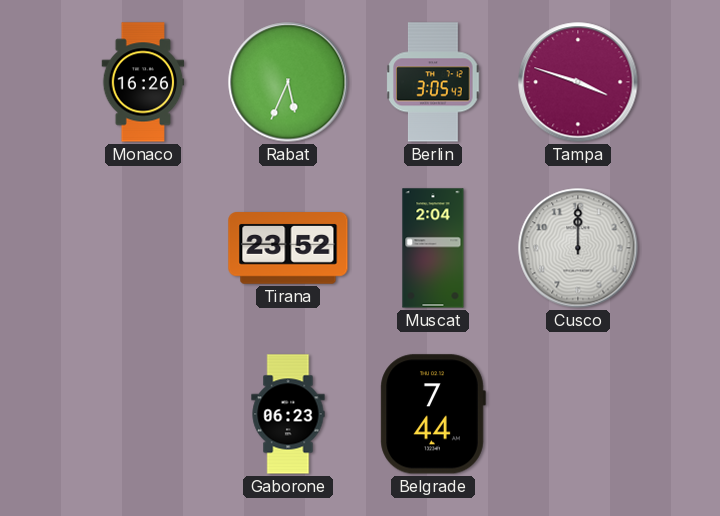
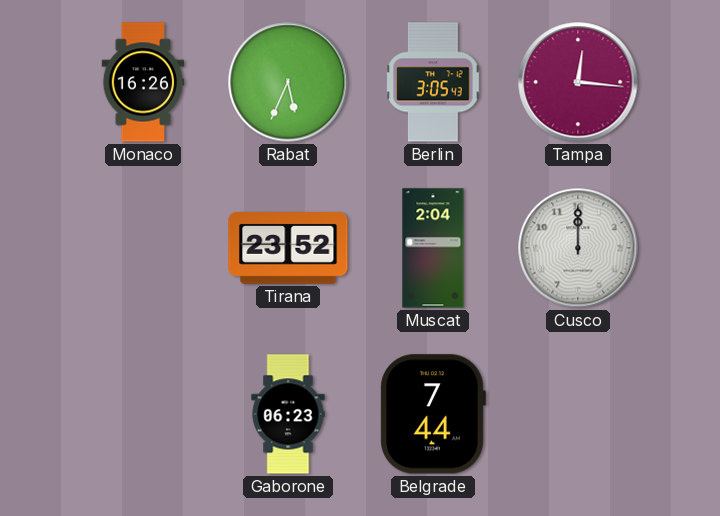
Tampa: 3:48 -> 12:16 (578, 82)
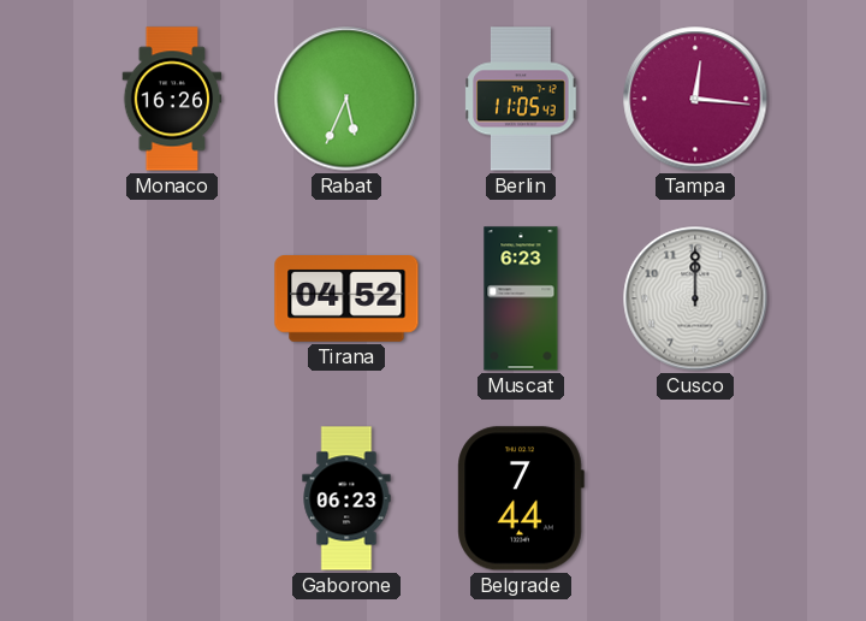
Berlin: 3:05 -> 11:05 (521, 99)
Tirana: 23:52 -> 04:52 (346, 298)
Muscat: 2:04 -> 6:23 (521, 298)
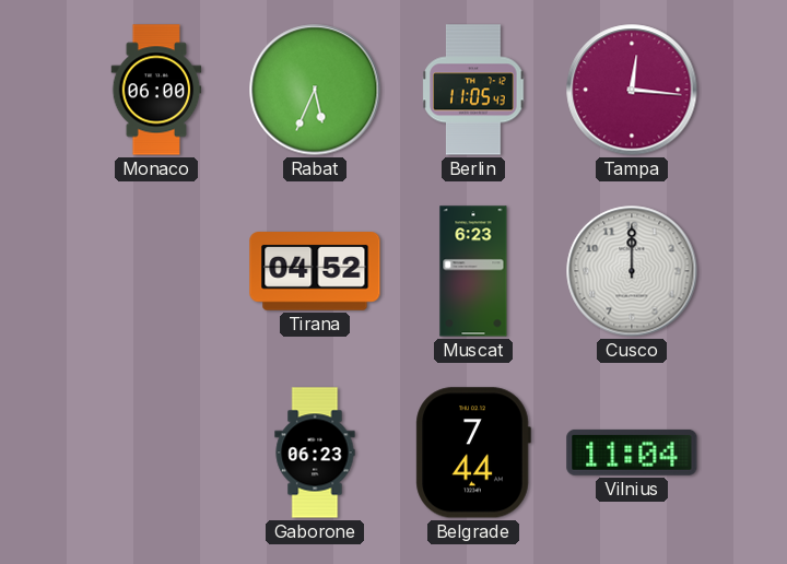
Monaco: 16:26 -> 06:00 (156, 90)
Vilnius: none -> 11:04 (632, 453)
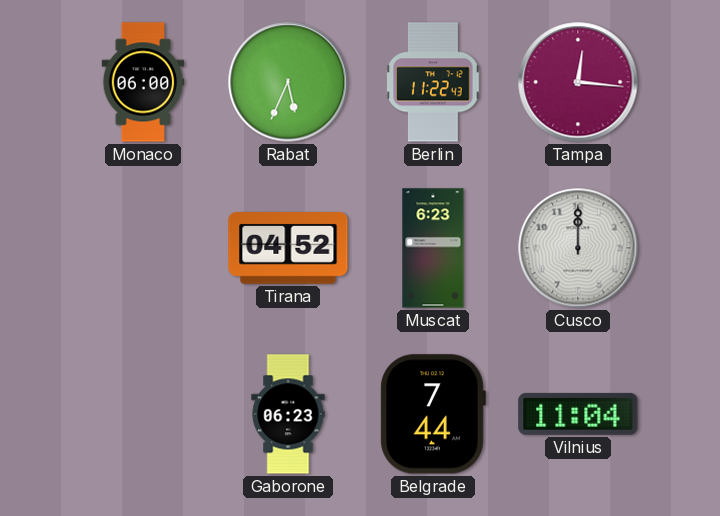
Berlin: 11:05 -> 11:22 (433, 82)
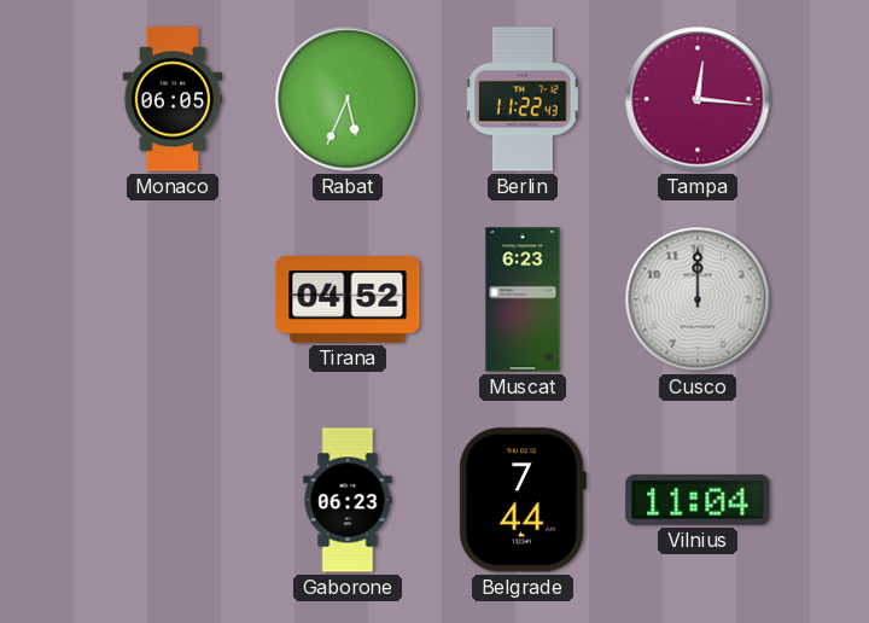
Monaco: 06:00 -> 06:05 (173, 99)
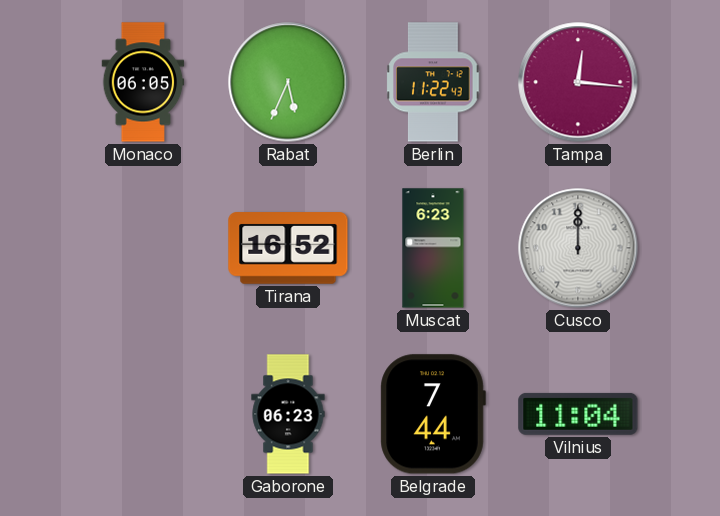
Tirana: 04:52 -> 16:52 (288, 248)
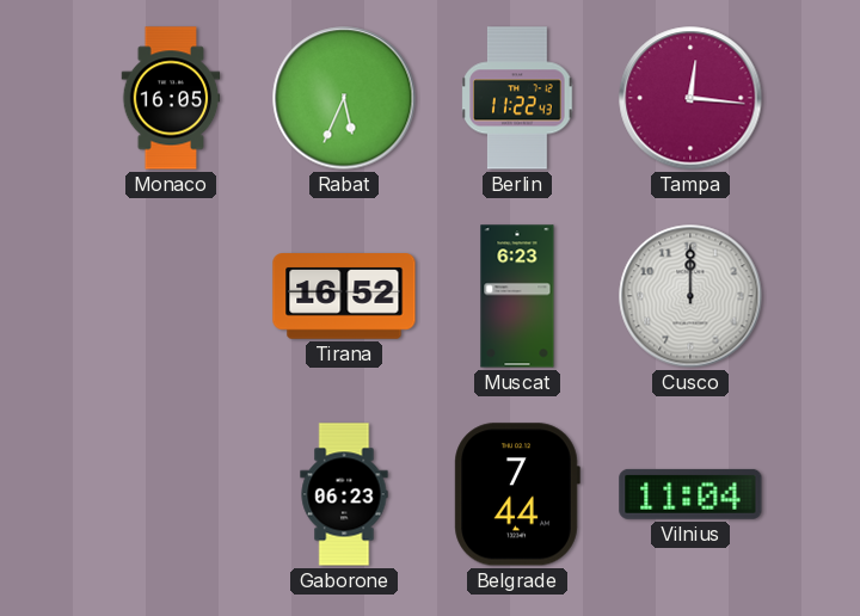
Monaco: 06:05 -> 16:05 (171, 98)
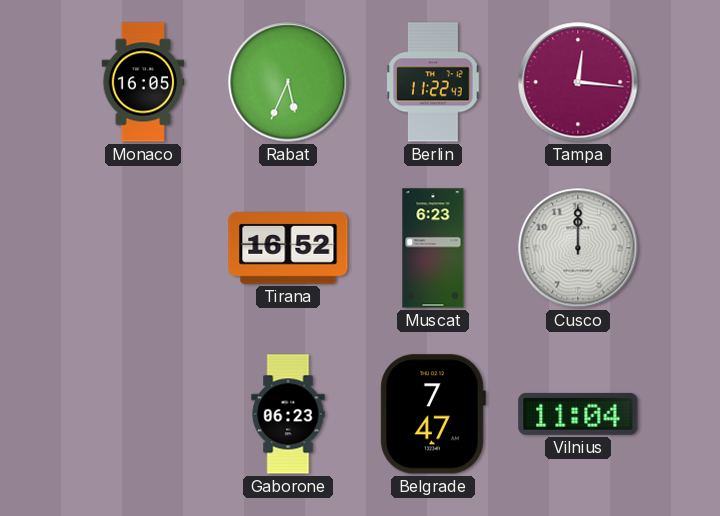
Belgrade: 7:44 -> 7:47 (433, 414)
